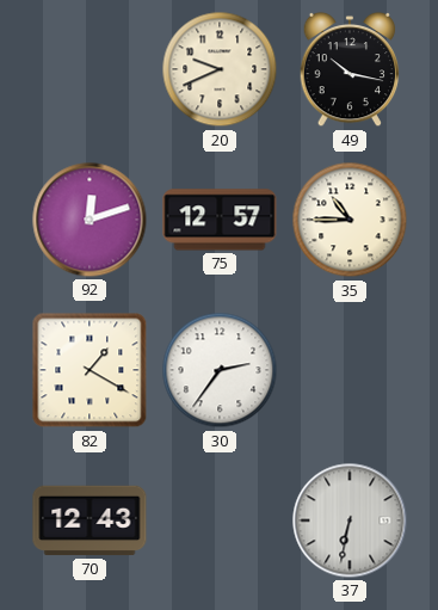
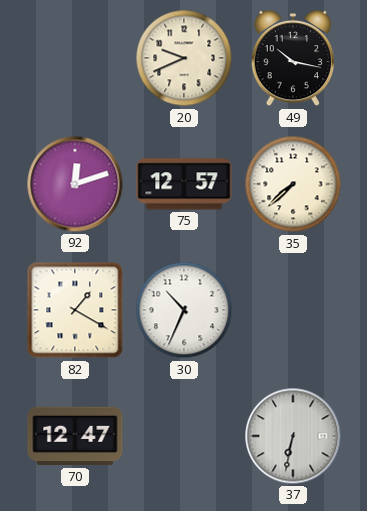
35: 10:45 -> 7:38 (293, 184)
30: 2:36 -> 10:34 (184, 310)
70: 12:43 -> 12:47 (75, 436)
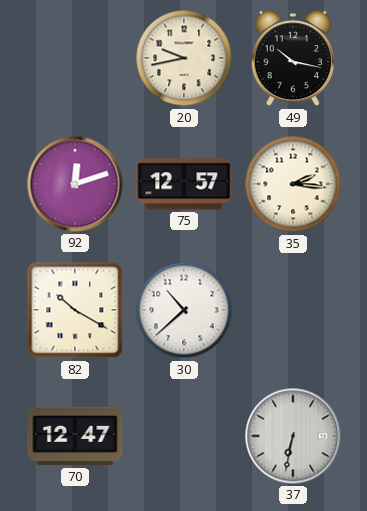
20: 9:41 -> 9:43 (184, 58)
35: 7:38 -> 2:16 (293, 184)
82: 1:20 -> 10:20 (75, 310)
30: 10:34 -> 10:38 (184, 310)
